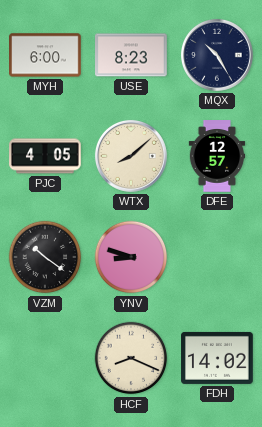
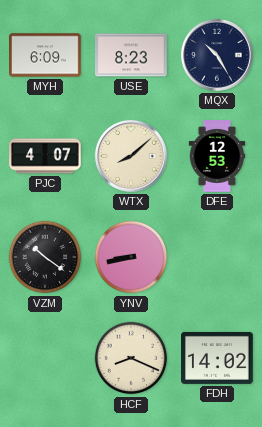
MYH: 6:00 -> 6:09 (45, 55)
PJC: 4:05 -> 4:07 (45, 156)
DFE: 12:57 -> 12:53 (217, 156)
YNV: 8:48 -> 8:43 (131, 257)
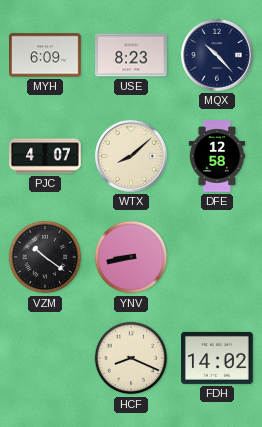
MQX: 10:25 -> 10:23 (217, 55)
DFE: 12:53 -> 12:58 (217, 156)
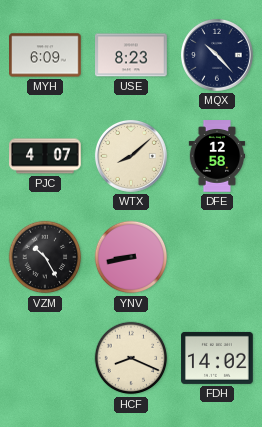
VZM: 10:21 -> 10:25 (45, 257)
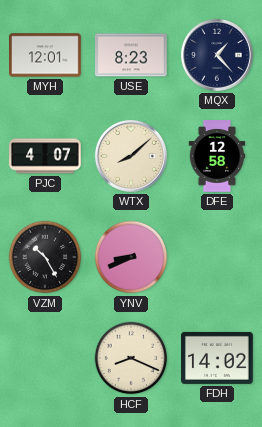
MYH: 6:09 -> 12:01 (45, 55)
MQX: 10:23 -> 1:23 (217, 55)
YNV: 8:43 -> 8:41 (131, 257)
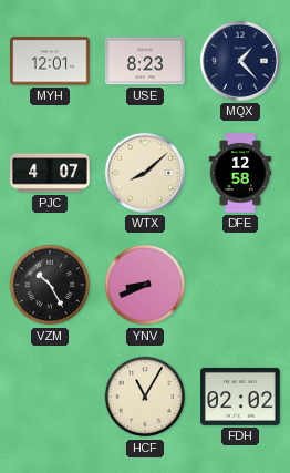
HCF: 8:19 -> 11:05 (145, 397)
FDH: 14:02 -> 02:02 (240, 397)
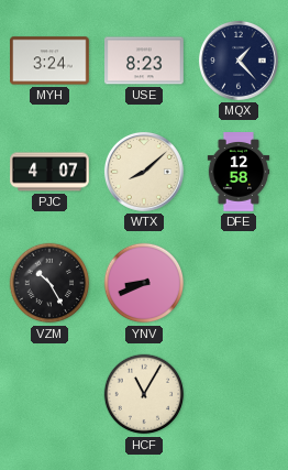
MYH: 12:01 -> 3:24 (49, 61)
FDH: 02:02 -> none (240, 397)
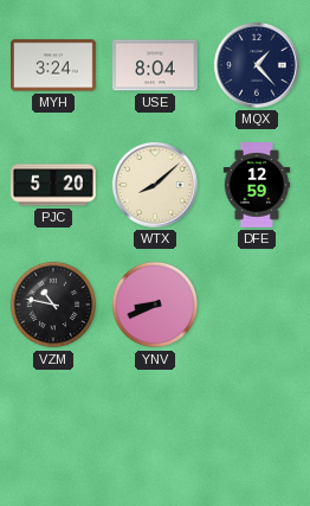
USE: 8:23 -> 8:04 (155, 65)
PJC: 4:07 -> 5:20 (53, 185)
DFE: 12:58 -> 12:59 (257, 185)
VZM: 10:25 -> 10:47 (53, 305)
HCF: 11:05 -> none (144, 394)
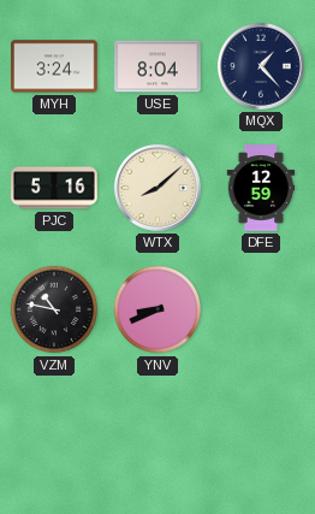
PJC: 5:20 -> 5:16 (54, 188)
